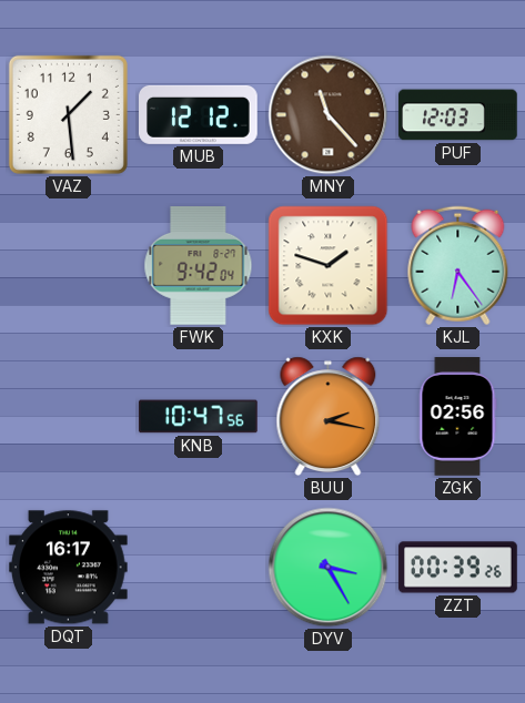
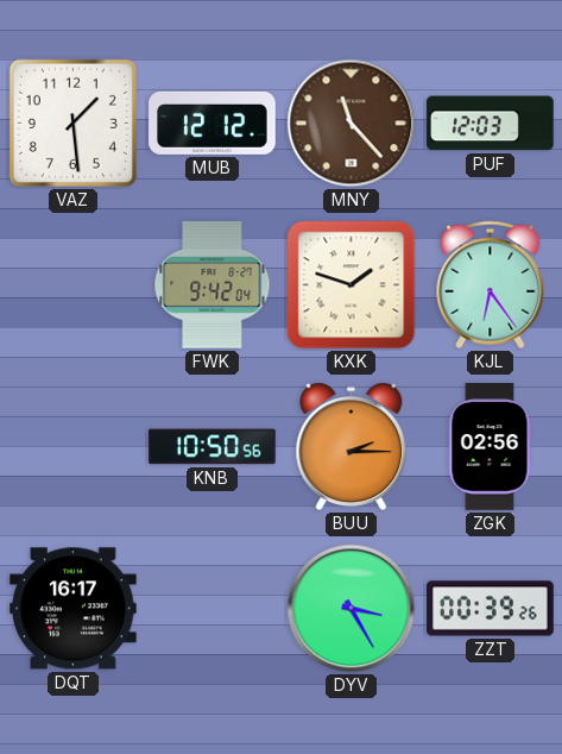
KNB: 10:47 -> 10:50 (213, 447)
BUU: 2:17 -> 2:15 (352, 447)
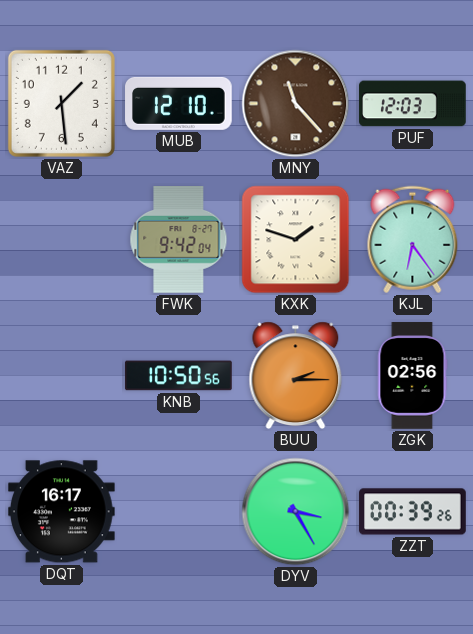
MUB: 12:12 -> 12:10 (179, 103)
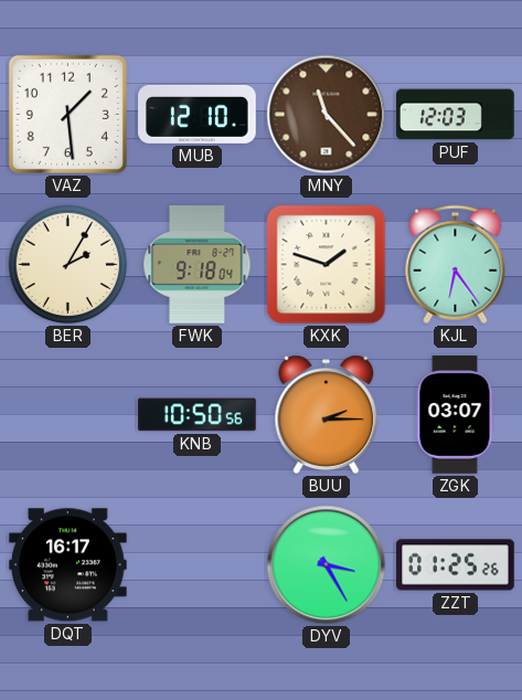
BER: none -> 2:05 (68, 265)
FWK: 9:42 -> 9:18 (198, 265)
ZGK: 02:56 -> 03:07 (456, 415)
ZZT: 00:39 -> 01:25 (456, 565)
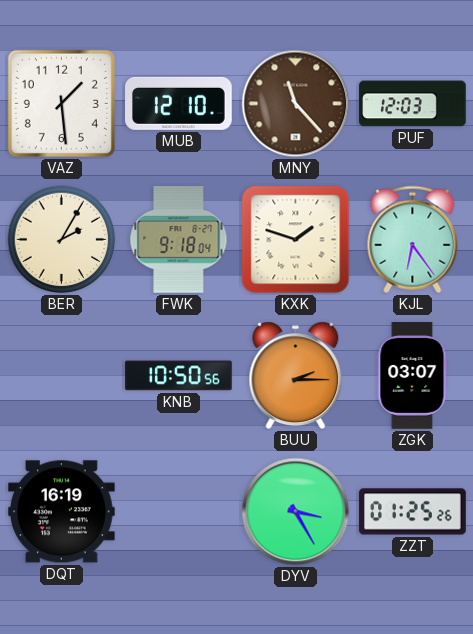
DQT: 16:17 -> 16:19 (62, 512)
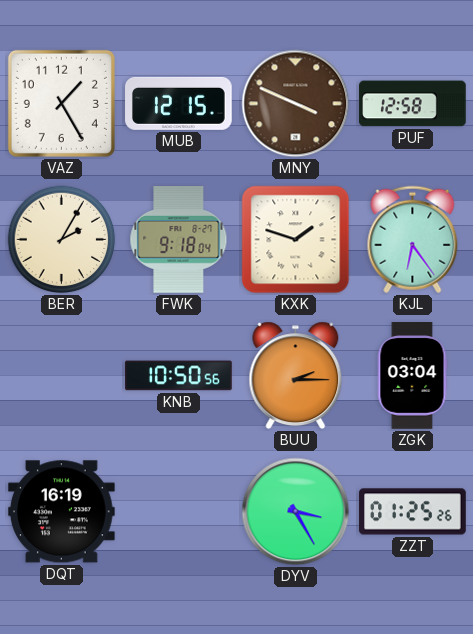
VAZ: 1:29 -> 1:25 (61, 103)
MUB: 12:10 -> 12:15 (179, 103)
MNY: 11:23 -> 3:49 (296, 104)
PUF: 12:03 -> 12:58 (413, 104)
ZGK: 03:07 -> 03:04 (413, 376)
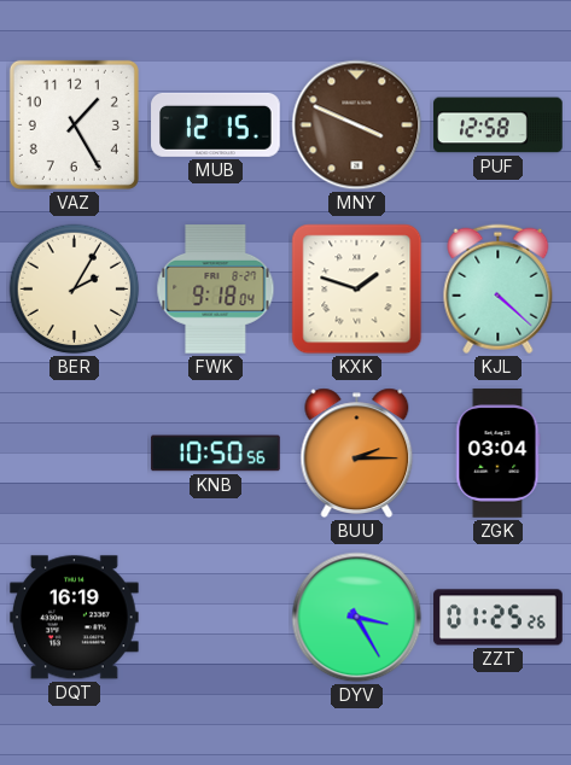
KJL: 6:24 -> 4:22 (499, 290)
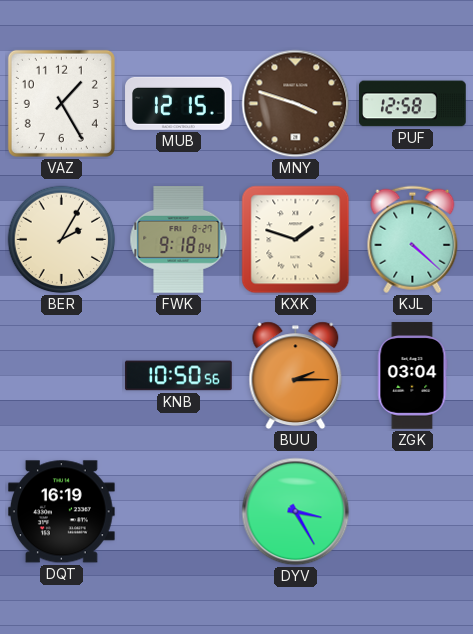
MNY: 3:49 -> 3:48 (296, 104)
ZZT: 01:25 -> none (499, 618)
